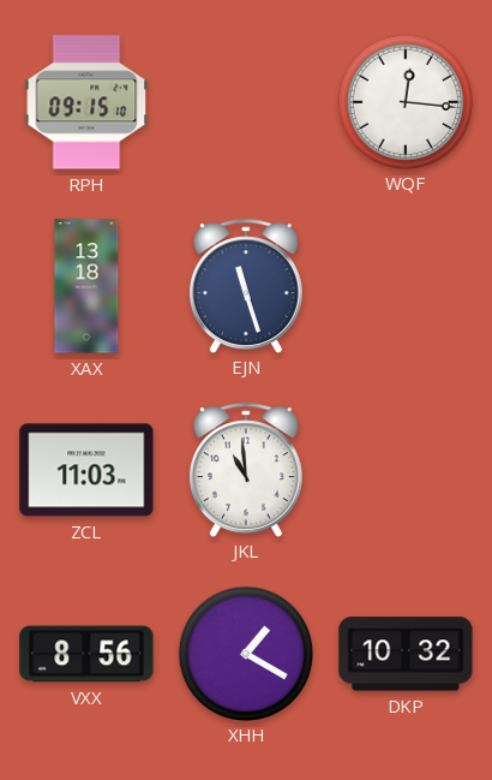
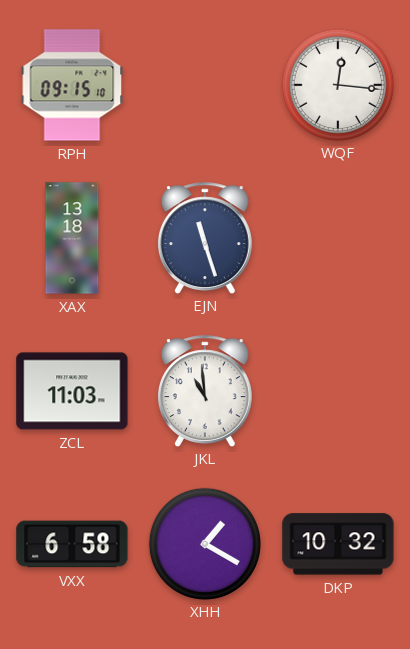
VXX: 8:56 -> 6:58 (72, 544)
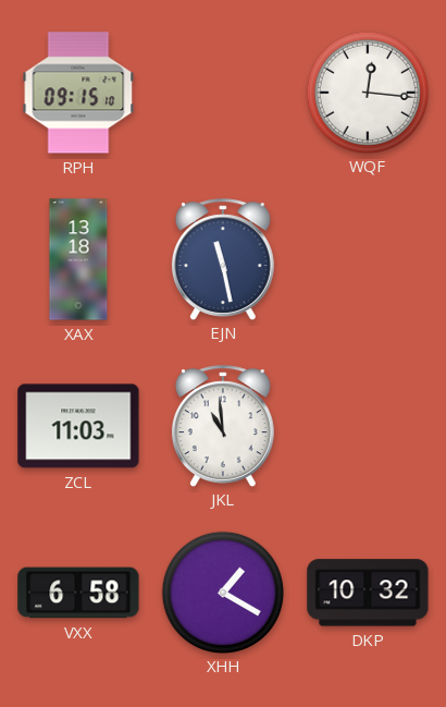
EJN: 11:27 -> 11:28 (223, 259)
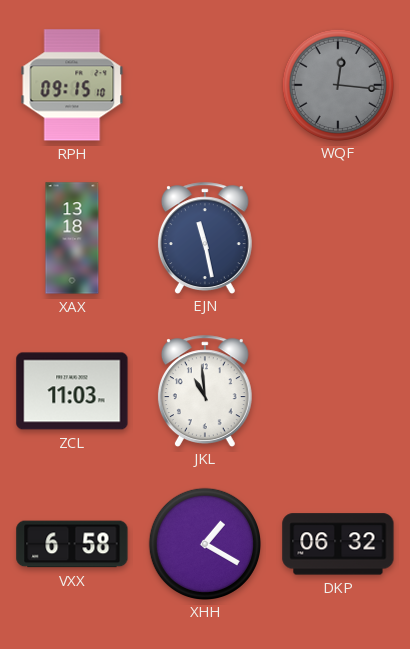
WQF dial: white -> grey (337, 84)
DKP: 10:32 -> 06:32 (338, 544)
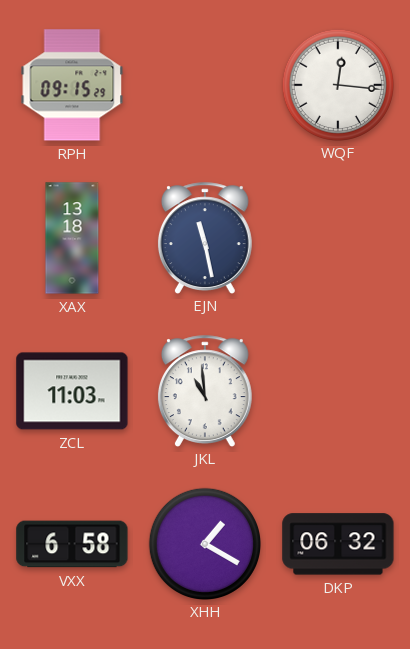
RPH: 09:15:10 -> 09:15:29 (72, 85)
WQF dial: grey -> white (337, 84)
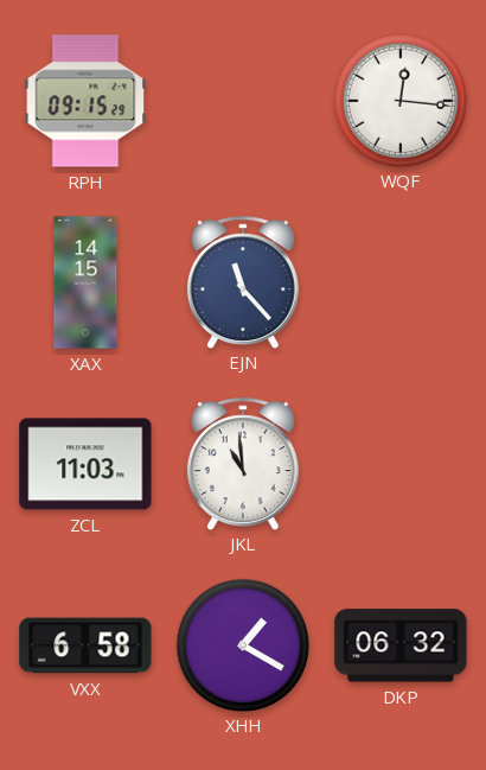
XAX: 13:18 -> 14:15 (85, 282)
EJN: 11:28 -> 11:23 (243, 282)
